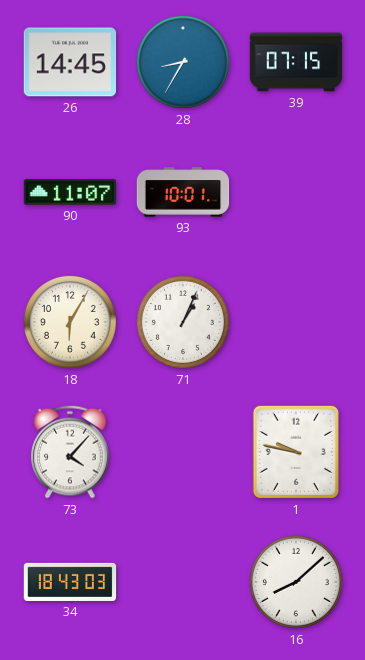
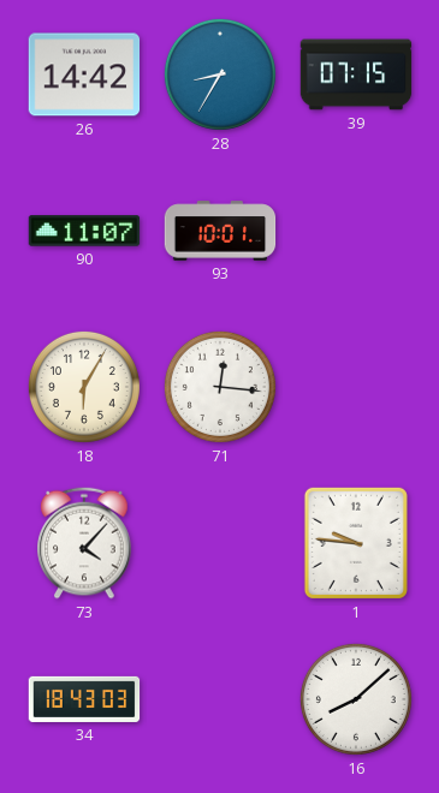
26: 14:45 -> 14:42 (84, 74)
71: 1:04 -> 12:16 (220, 387)
1: 9:47 -> 9:46 (356, 543)
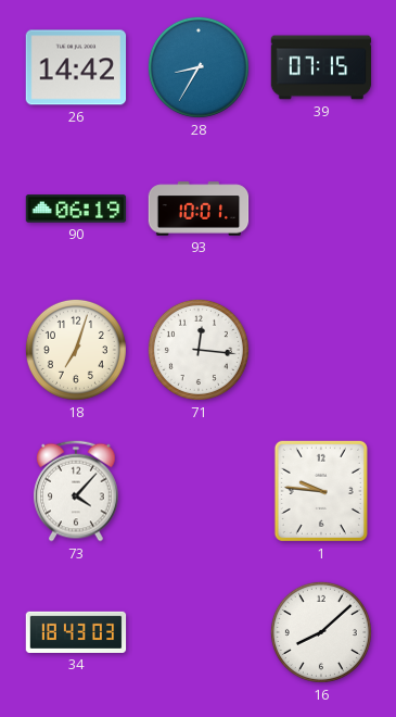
90: 11:07 -> 06:19 (76, 209)
18: 6:05 -> 7:03 (76, 350)
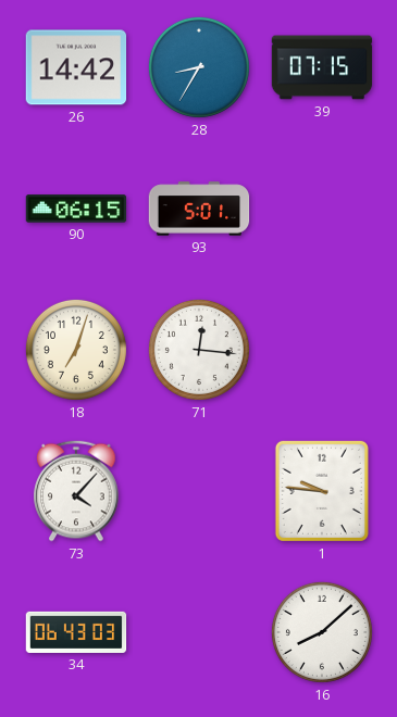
90: 06:19 -> 06:15 (76, 209)
93: 10:01 -> 5:01 (199, 209)
34: 18:43 -> 06:43 (76, 632)
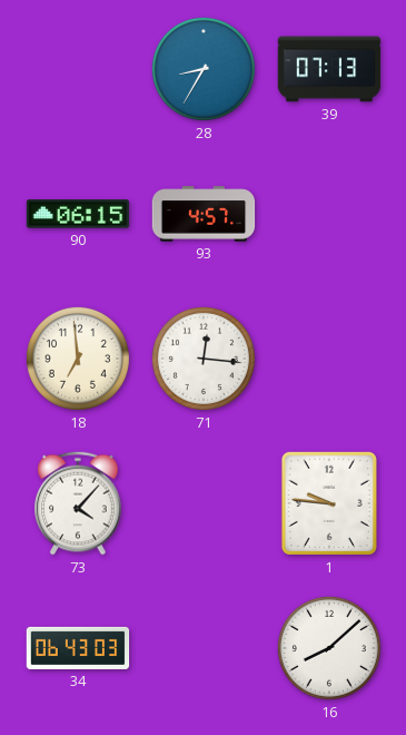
26: 14:42 -> none (76, 67)
39: 07:15 -> 07:13 (329, 69)
93: 5:01 -> 4:57 (204, 214)
18: 7:03 -> 6:59 (78, 359)
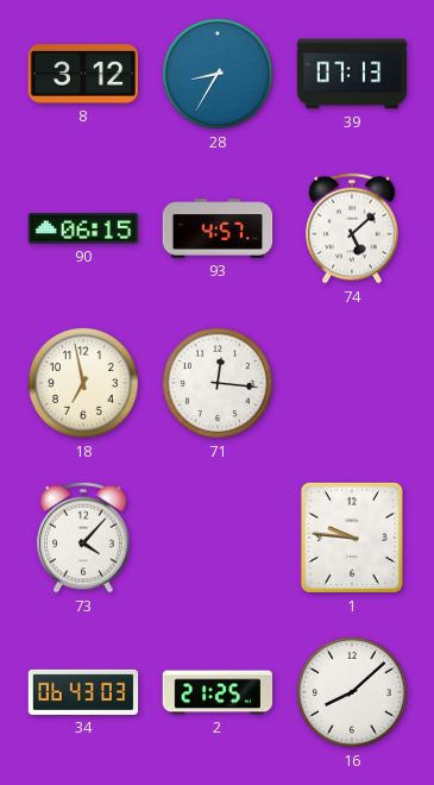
8: none -> 3:12 (82, 74)
74: none -> 5:08 (352, 228)
18: 6:59 -> 6:58 (83, 383)
2: none -> 21:25 (218, 692)
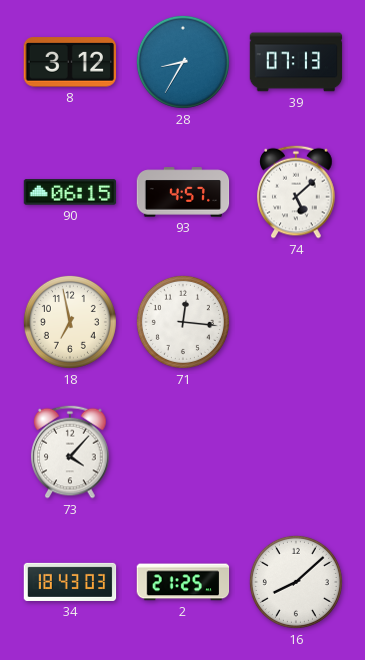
1: 9:46 -> none (352, 538)
34: 06:43 -> 18:43 (70, 582)
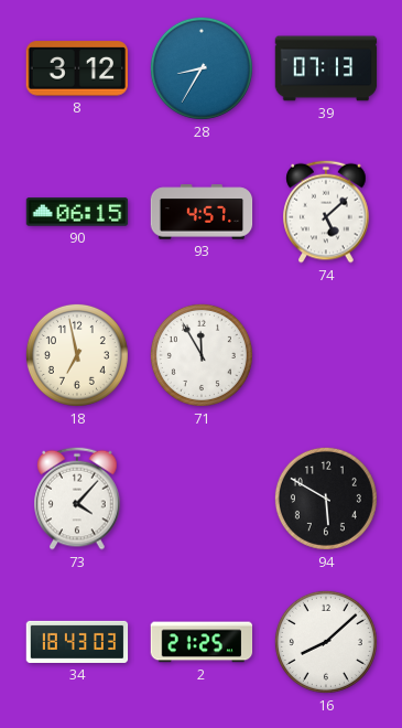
71: 12:16 -> 11:55 (202, 355)
94: none -> 5:50 (326, 499)
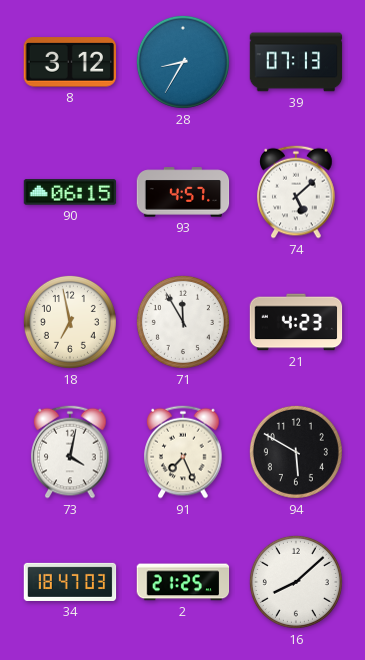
21: none -> 4:23 (296, 322)
73: 4:07 -> 4:02 (70, 452)
91: none -> 7:26 (183, 452)
34: 18:43 -> 18:47 (70, 582)
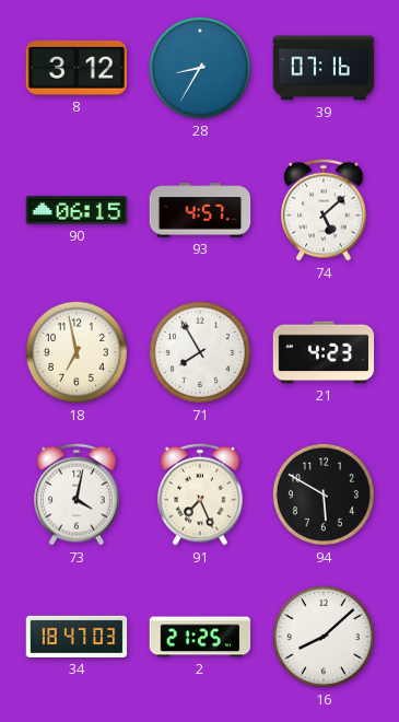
39: 07:13 -> 07:16 (324, 68)
71: 11:55 -> 7:55 (200, 352)
